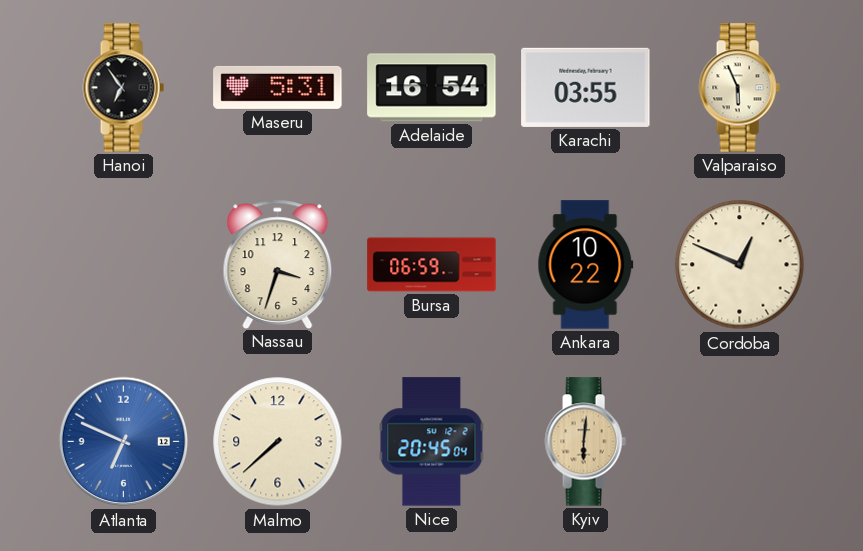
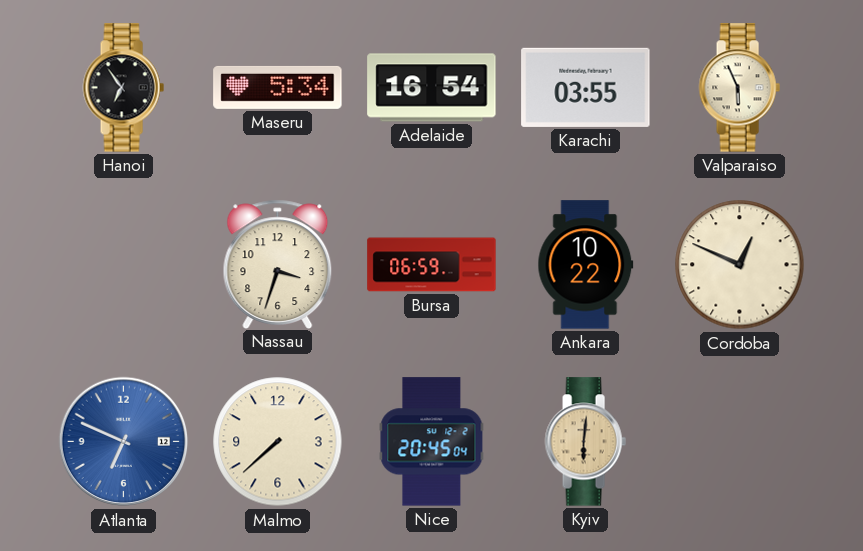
Maseru: 5:31 -> 5:34 (278, 87)
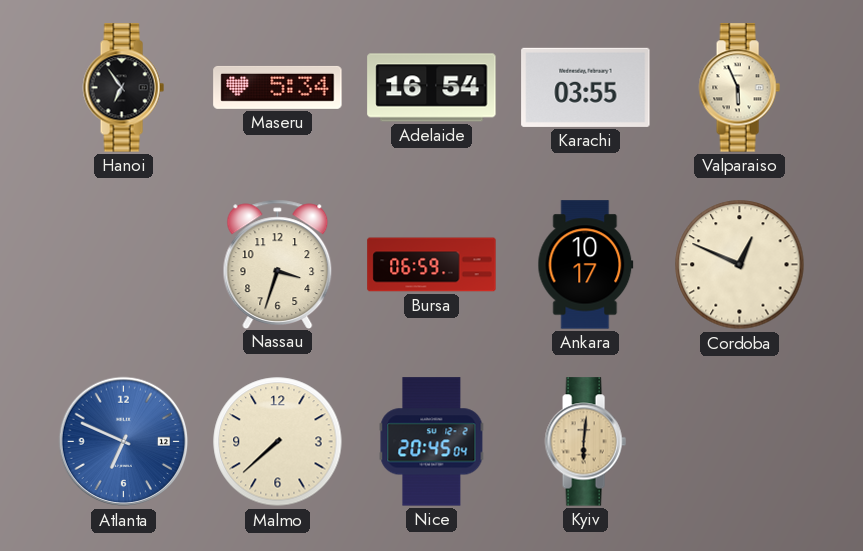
Ankara: 10:22 -> 10:17 (586, 265)
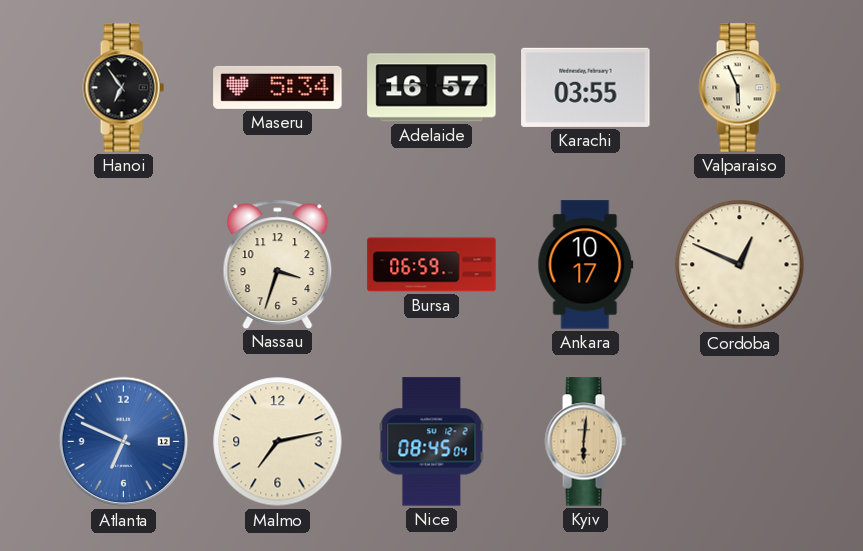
Adelaide: 16:54 -> 16:57 (432, 88)
Malmo: 7:38 -> 7:13 (278, 442)
Nice: 20:45 -> 08:45 (432, 442)
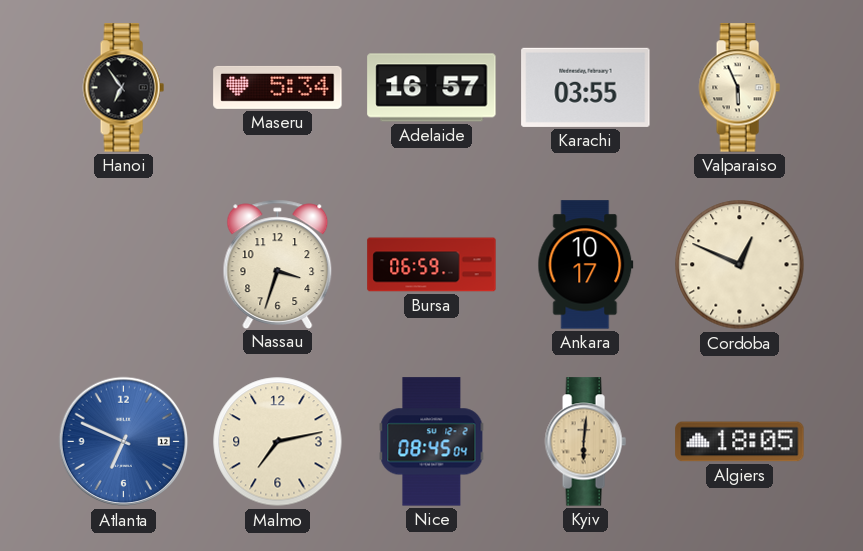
Algiers: none -> 18:05 (740, 442)
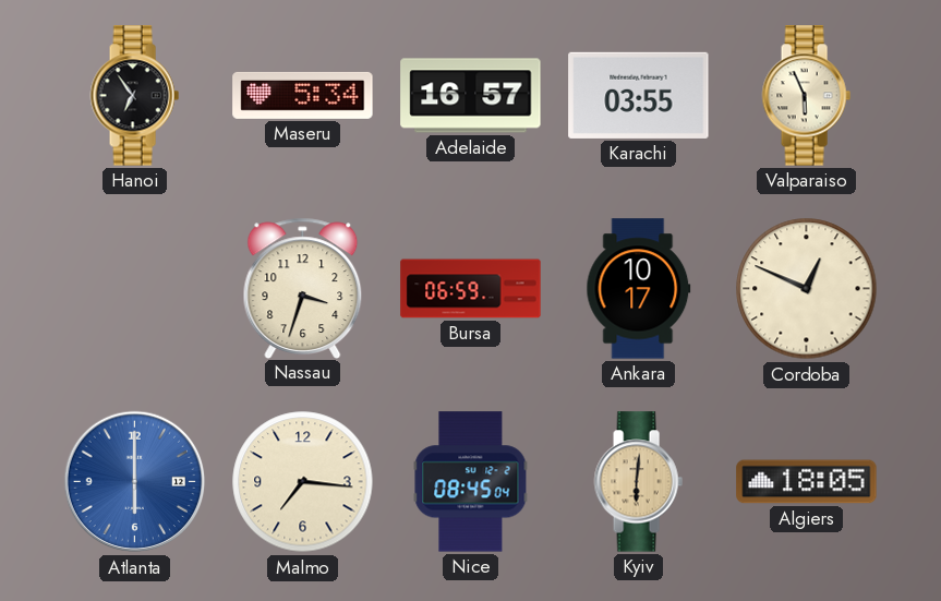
Atlanta: 6:49 -> 6:00 (135, 482)
Malmo: 7:13 -> 7:16 (303, 482)
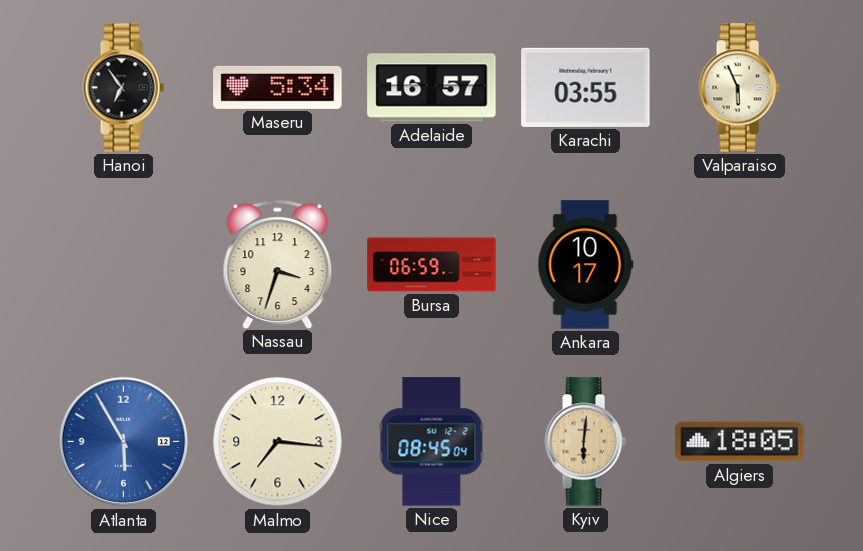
Cordoba: 12:49 -> none (807, 289)
Atlanta: 6:00 -> 5:55 (124, 442)
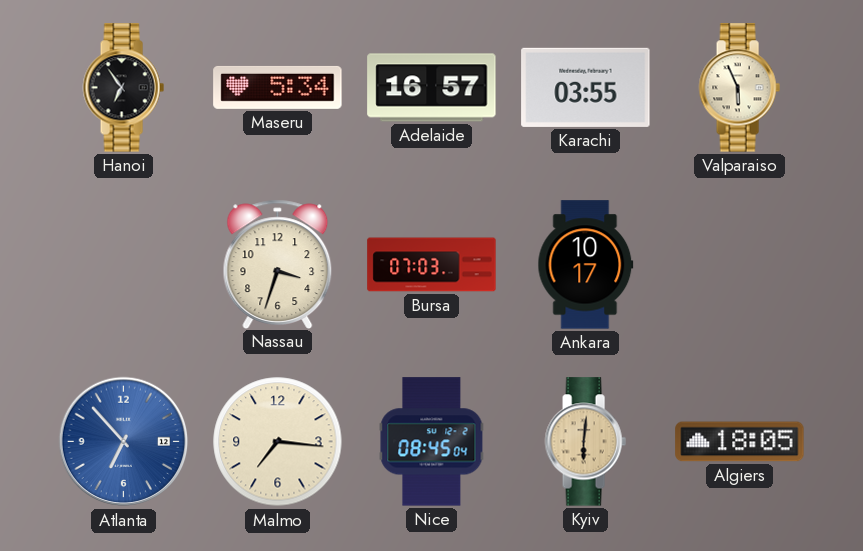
Bursa: 06:59 -> 07:03 (432, 265)
Atlanta: 5:55 -> 6:53 (124, 442)
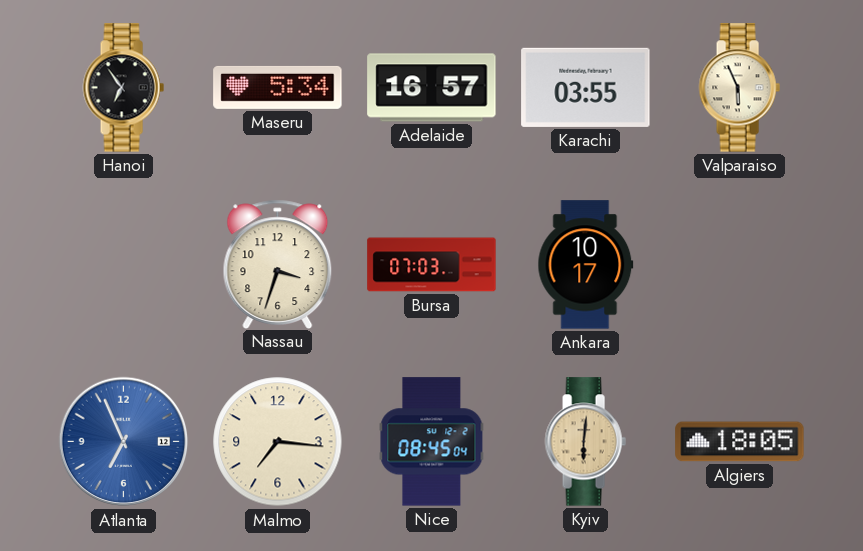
Atlanta: 6:53 -> 6:56 (124, 442)
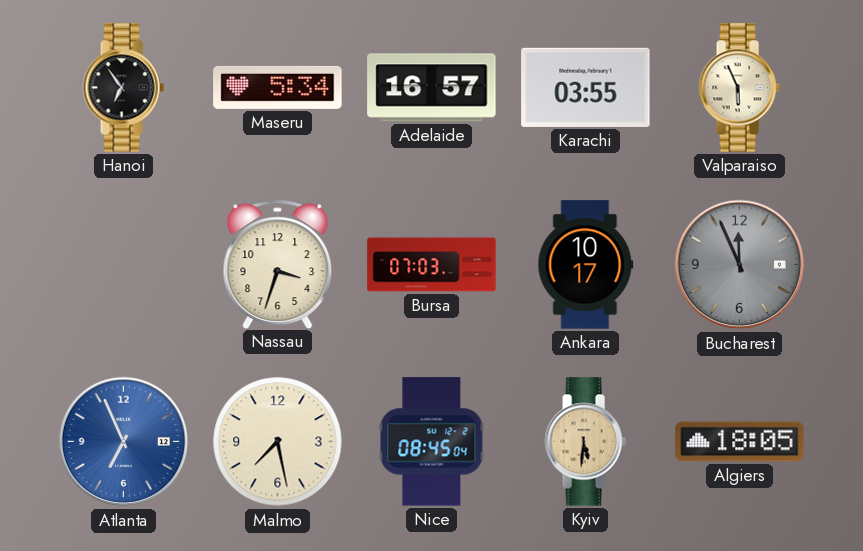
Bucharest: none -> 11:56 (740, 265)
Malmo: 7:16 -> 7:28 (278, 442)
Kyiv: 6:01 -> 5:31 (585, 442)
